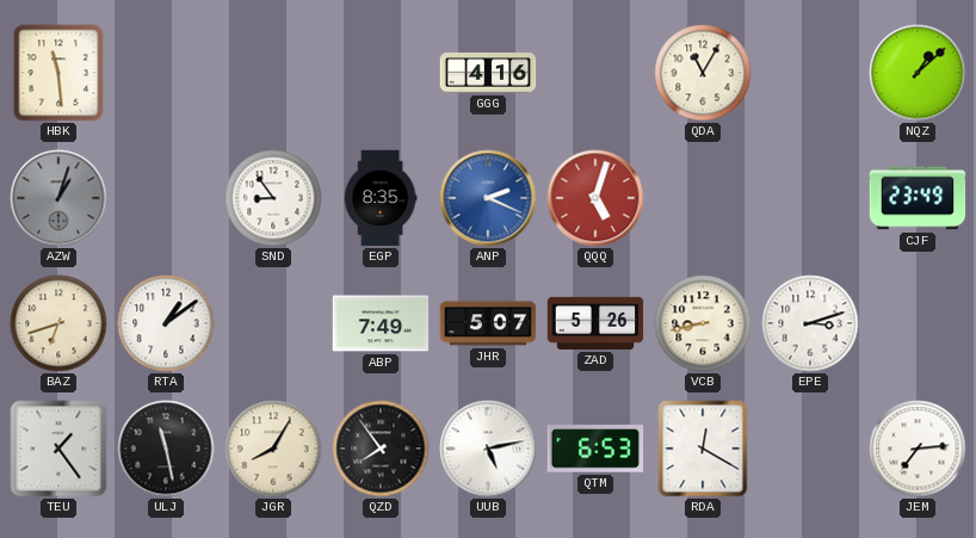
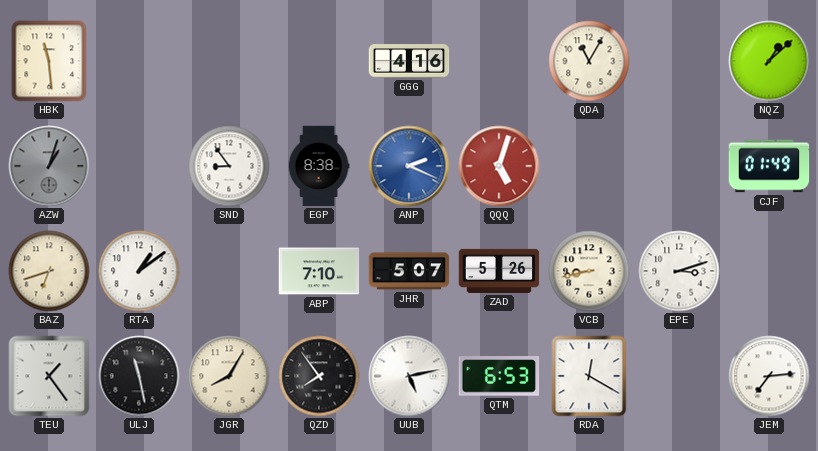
EGP: 8:35 -> 8:38 (319, 166)
CJF: 23:49 -> 01:49 (769, 166)
ABP: 7:49 -> 7:10 (319, 271)
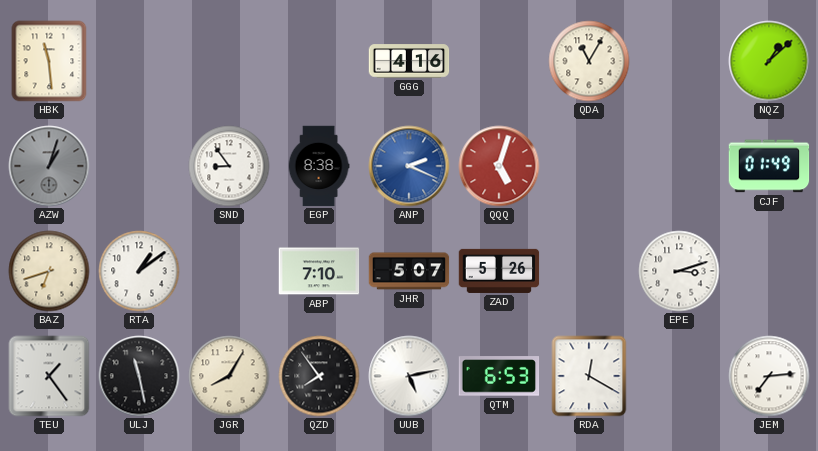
VCB: 8:43 -> none (589, 271)
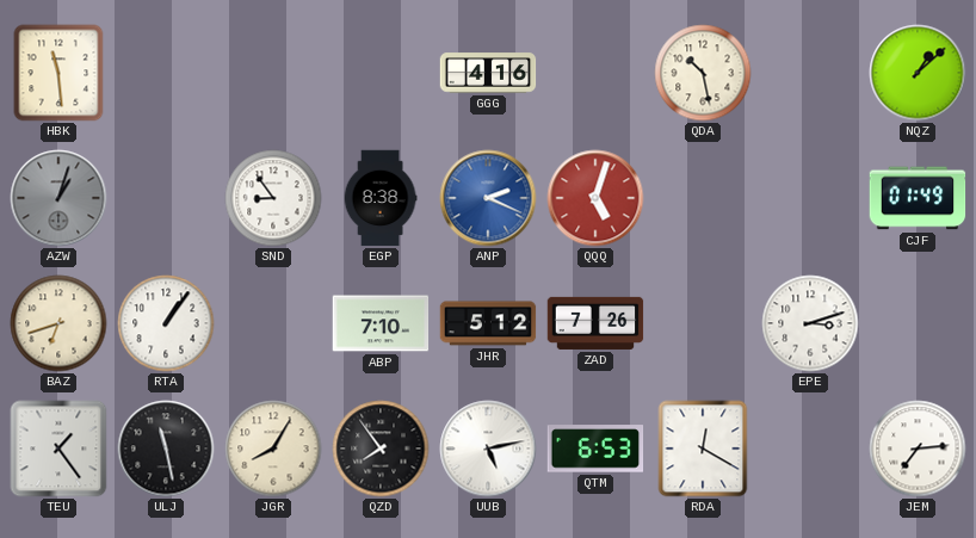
QDA: 11:05 -> 10:28 (703, 73)
RTA: 1:09 -> 1:06 (166, 323)
JHR: 5:07 -> 5:12 (488, 323)
ZAD: 5:26 -> 7:26 (595, 323)
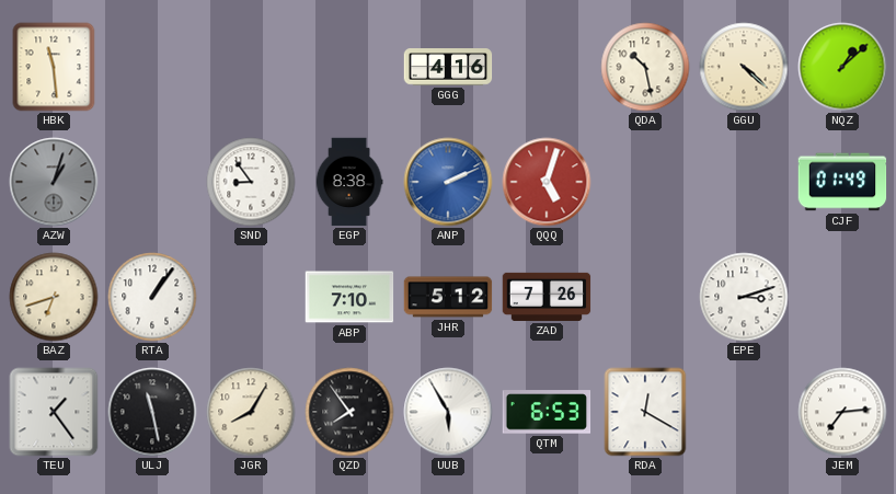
GGU: none -> 4:22 (744, 67)
ANP: 2:19 -> 2:11 (448, 182)
UUB: 5:13 -> 5:55 (448, 412)
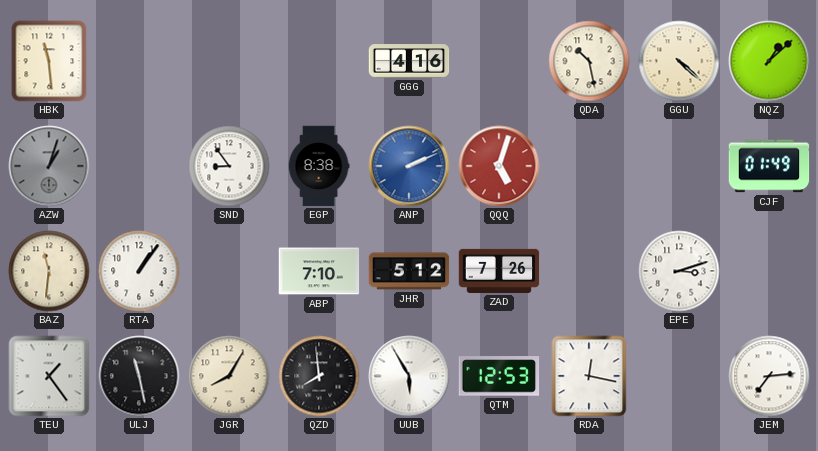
BAZ: 6:42 -> 11:31 (49, 271)
QZD: 7:54 -> 7:59 (319, 376)
QTM: 6:53 -> 12:53 (499, 376)
RDA: 12:20 -> 12:17 (589, 376)
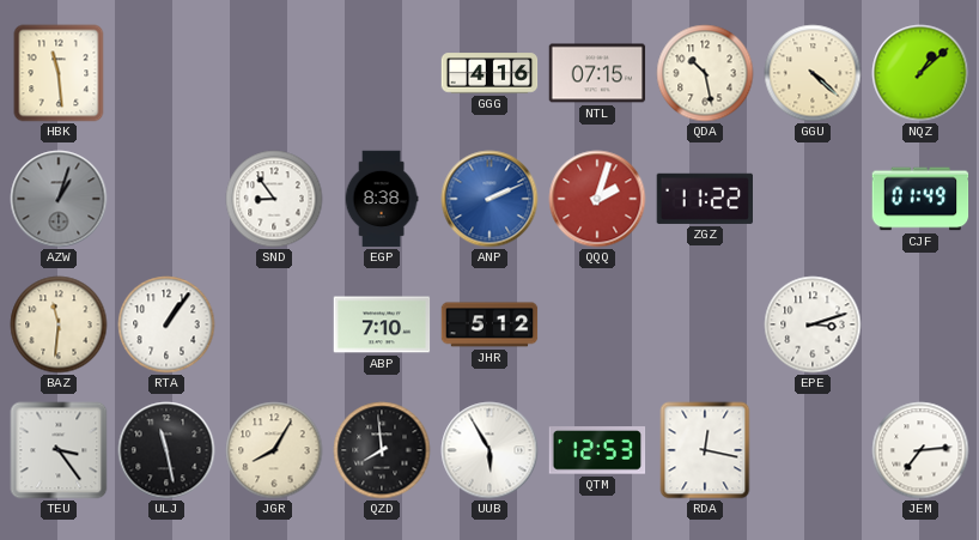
NTL: none -> 07:15 (597, 73)
QQQ: 5:03 -> 2:03 (597, 199)
ZGZ: none -> 11:22 (705, 199)
ZAD: 7:26 -> none (499, 271)
TEU: 1:24 -> 3:24 (59, 450)
